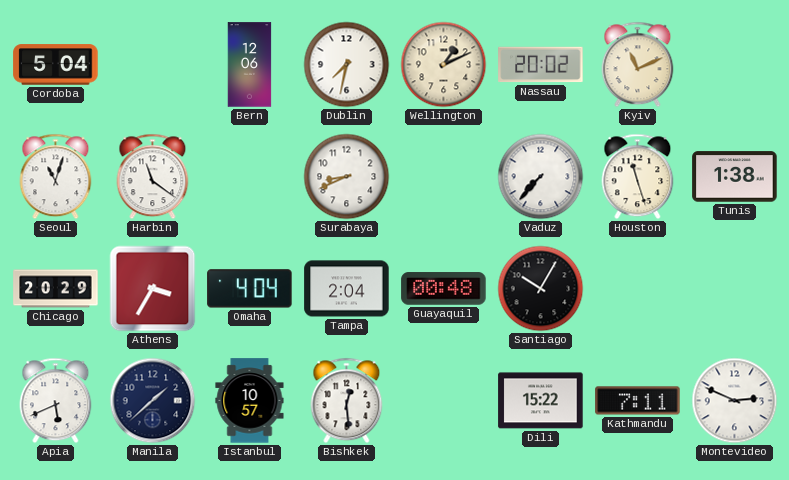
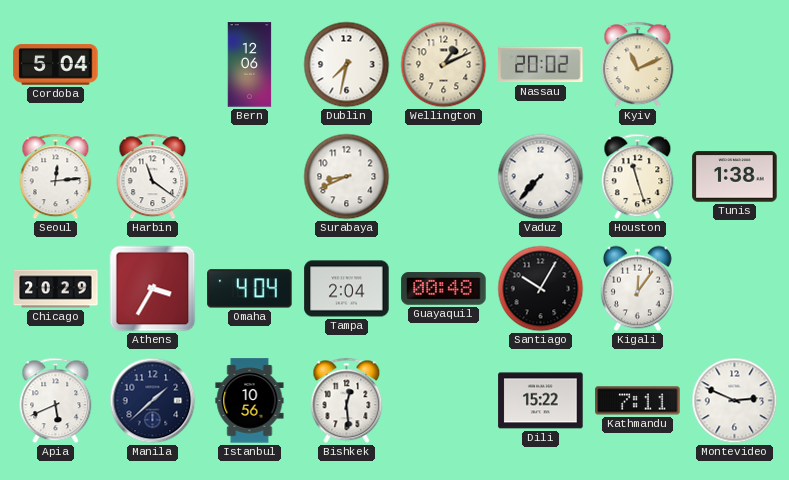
Seoul: 11:03 -> 12:14 (56, 177)
Kigali: none -> 12:06 (637, 289)
Istanbul: 10:57 -> 10:56 (250, 401)
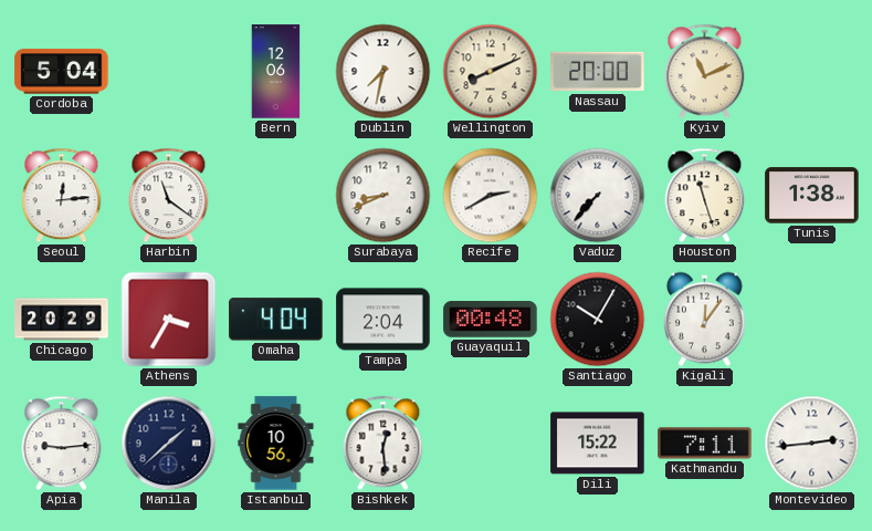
Wellington: 1:11 -> 8:11 (491, 72)
Nassau: 20:02 -> 20:00 (598, 72)
Recife: none -> 2:40 (491, 196)
Apia: 5:41 -> 9:14 (62, 444)
Montevideo: 2:49 -> 2:44 (812, 444)
